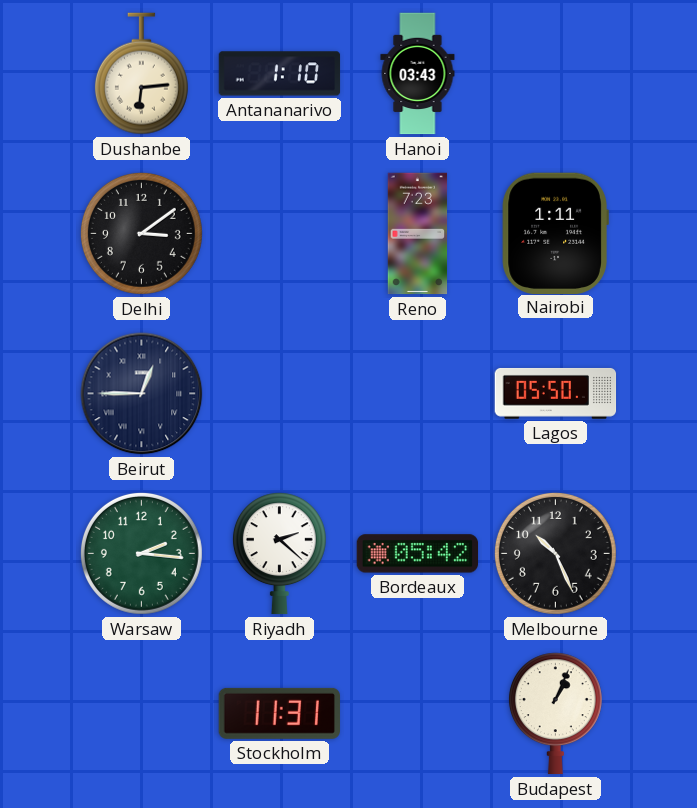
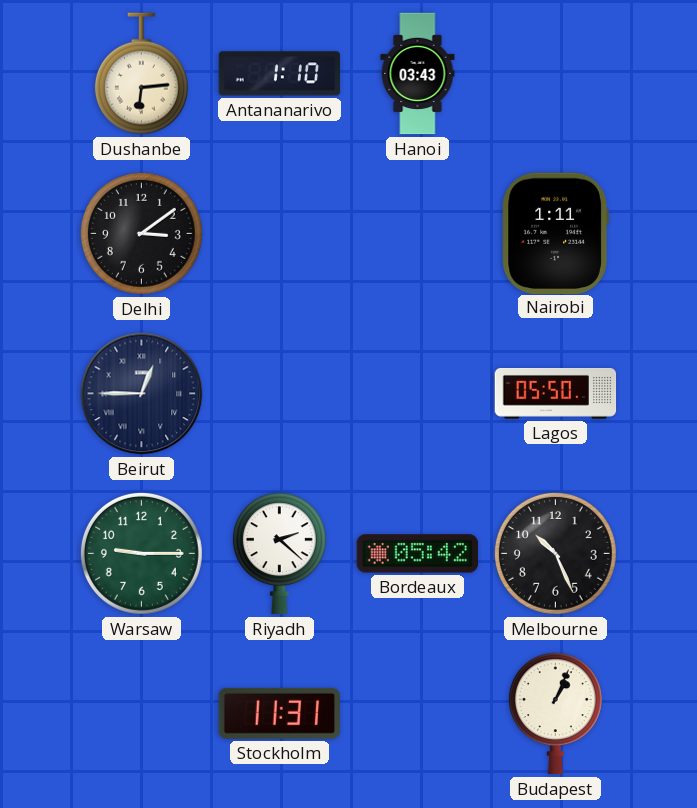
Reno: 7:23 -> none (418, 234)
Warsaw: 2:16 -> 9:15 (141, 553)
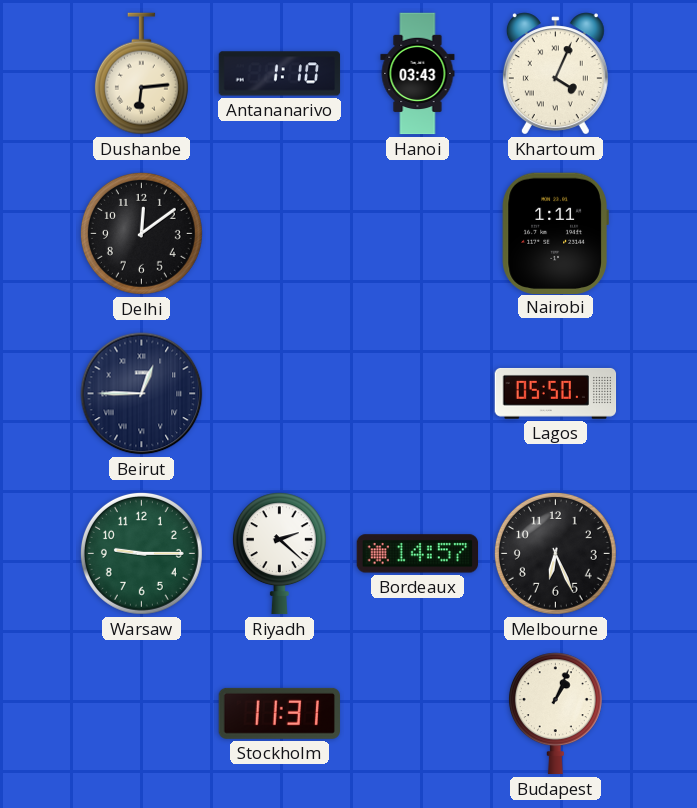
Khartoum: none -> 4:04 (555, 74)
Delhi: 3:09 -> 12:09 (141, 233)
Bordeaux: 05:42 -> 14:57 (418, 554)
Melbourne: 10:26 -> 6:26 (555, 553)
